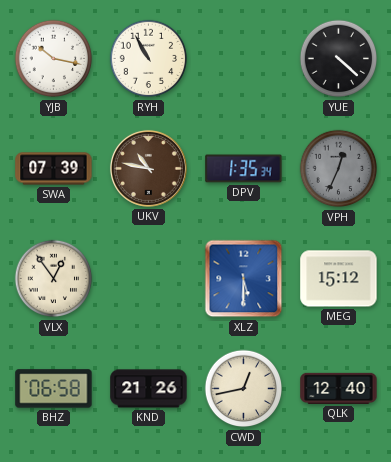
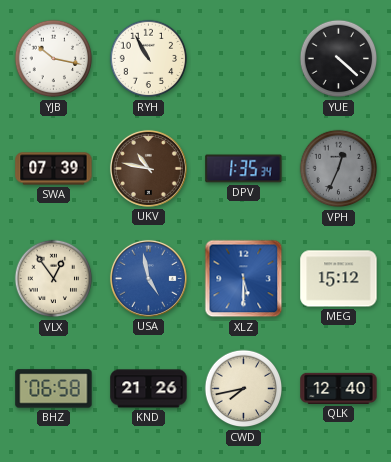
USA: none -> 4:58 (148, 278)
CWD: 12:43 -> 7:43 (244, 389)
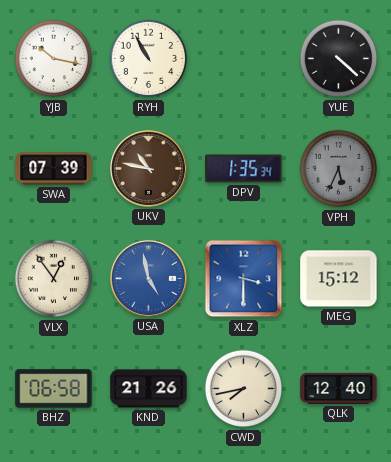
VPH: 12:34 -> 5:34 (339, 169)
XLZ: 5:30 -> 3:30 (244, 279)
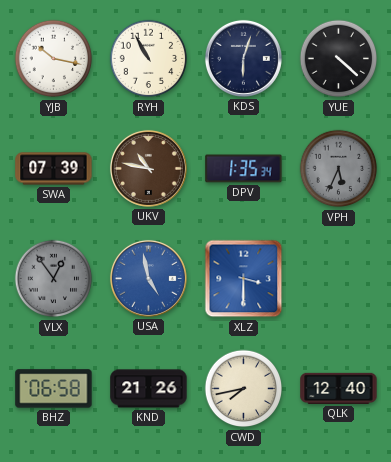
KDS: none -> 6:03 (243, 58)
VLX dial: cream -> grey (54, 279)
MEG: 15:12 -> none (339, 279)
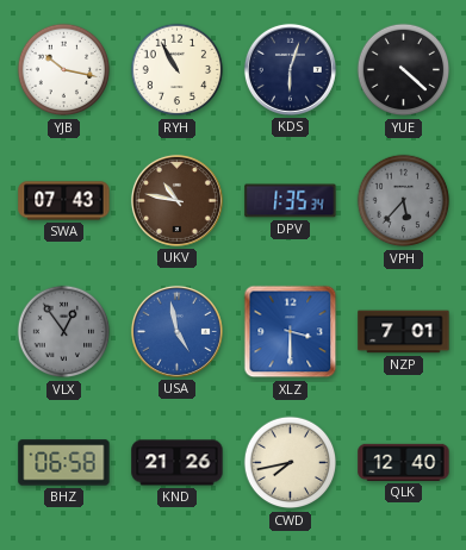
SWA: 07:39 -> 07:43 (64, 201)
VPH: 5:34 -> 5:37 (404, 201)
NZP: none -> 7:01 (404, 332)
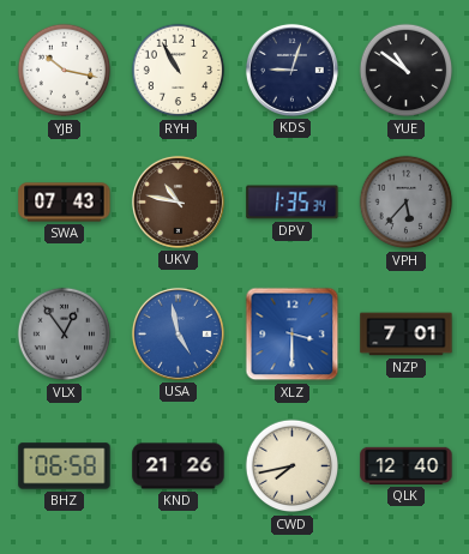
KDS: 6:03 -> 9:03 (291, 70)
YUE: 4:22 -> 10:51 (407, 71)
